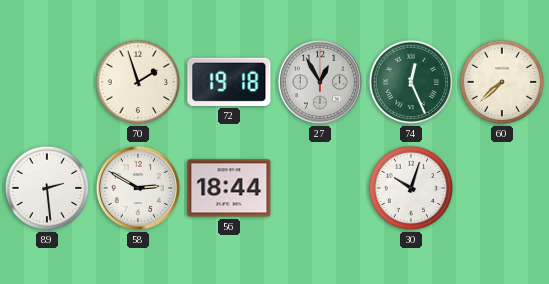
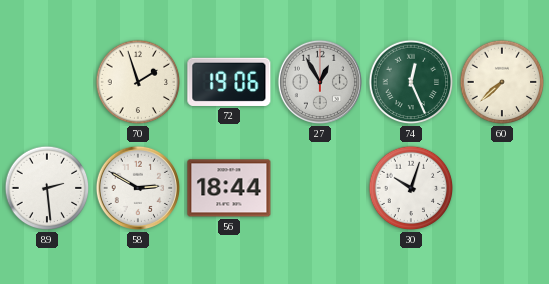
72: 19:18 -> 19:06 (229, 82)
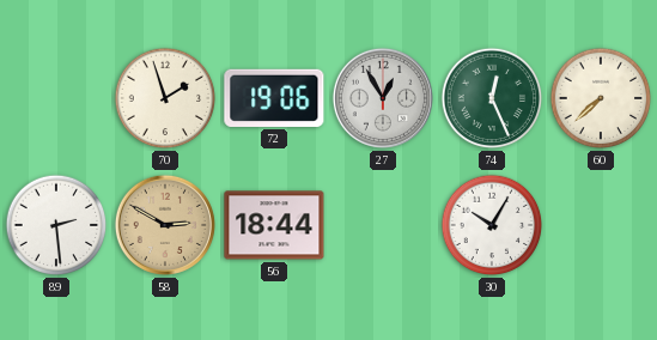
58 dial: white -> champagne (165, 225)
30: 10:03 -> 10:05 (492, 225)
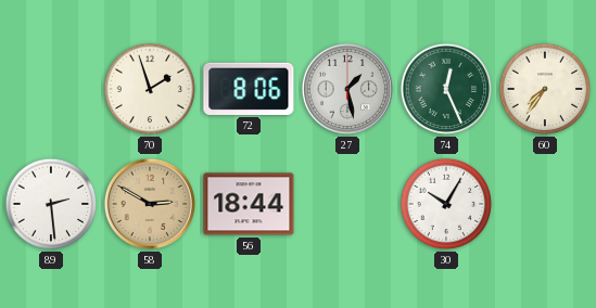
72: 19:06 -> 8:06 (249, 89)
27: 12:55 -> 1:28 (347, 89)
60: 7:38 -> 7:36 (545, 89)
